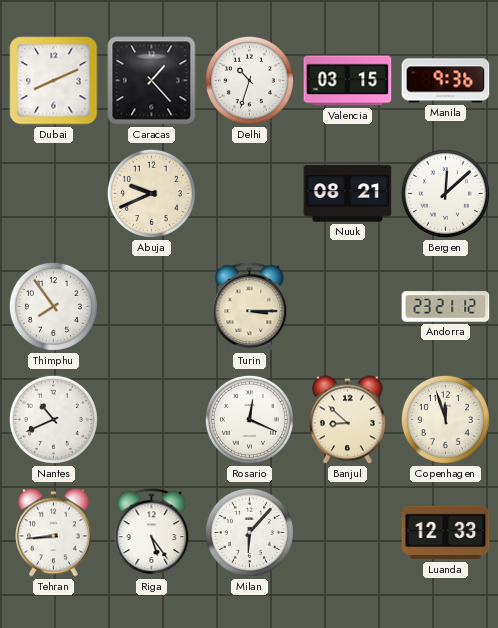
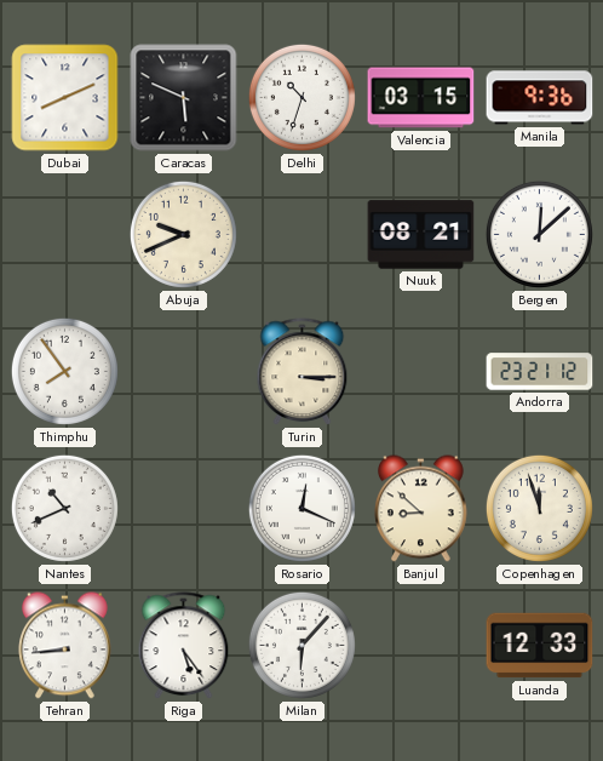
Caracas: 1:23 -> 5:49 (184, 98)
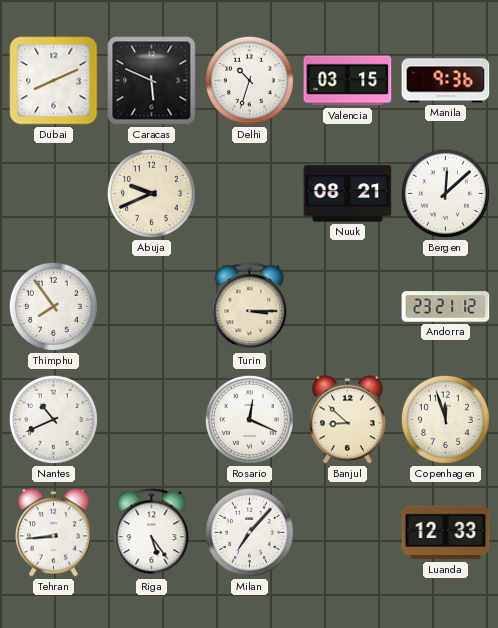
Milan: 6:07 -> 7:07 (249, 532)
